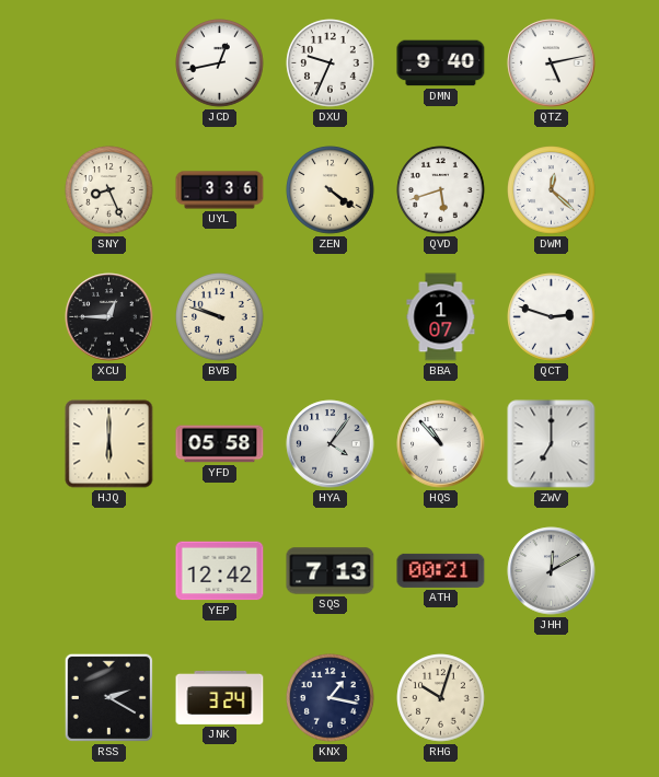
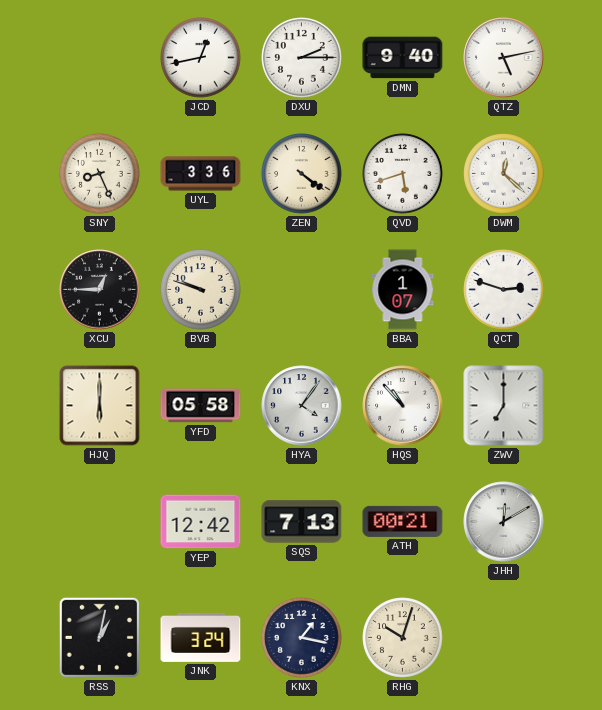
DXU: 9:34 -> 2:15 (302, 58)
RSS: 2:20 -> 1:02 (99, 637)
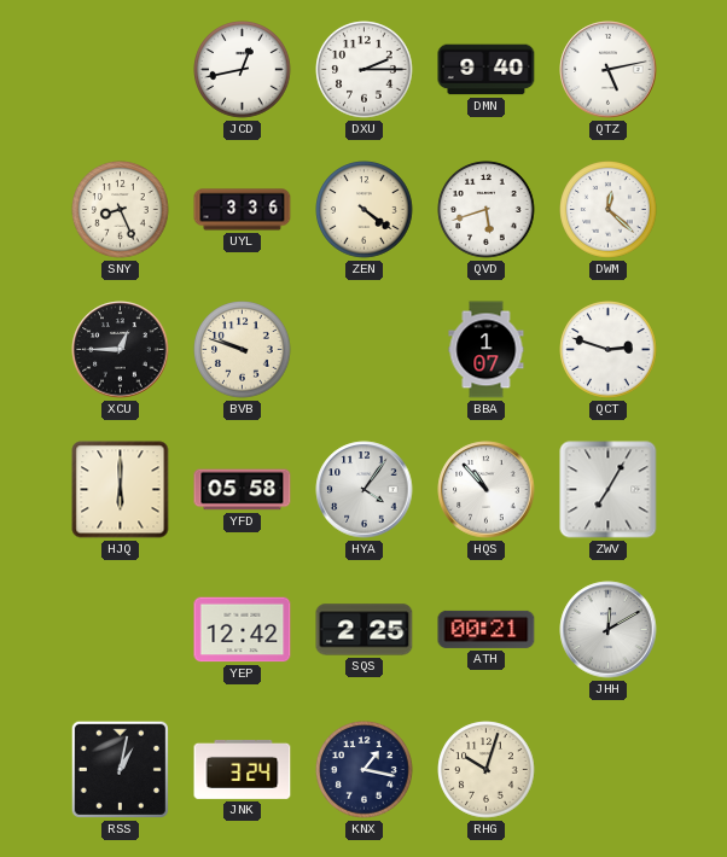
ZWV: 7:00 -> 7:05 (609, 490)
SQS: 7:13 -> 2:25 (365, 630)
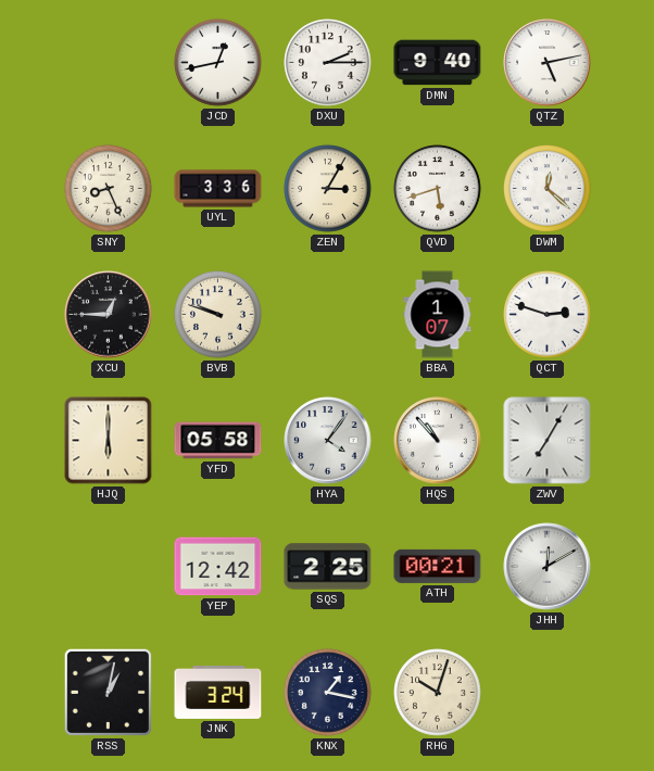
ZEN: 4:21 -> 3:05 (328, 189)
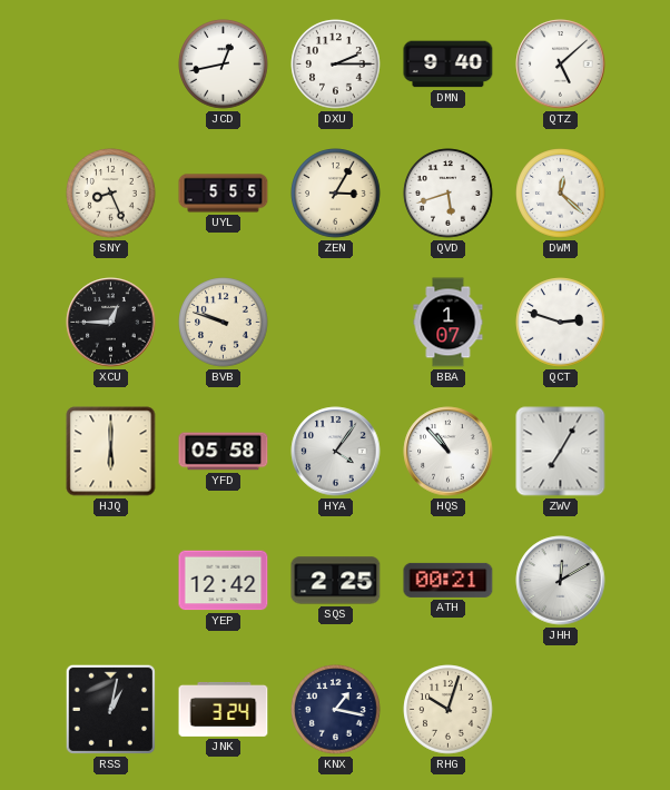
QTZ: 5:13 -> 5:08 (561, 65)
UYL: 3:36 -> 5:55 (224, 194)
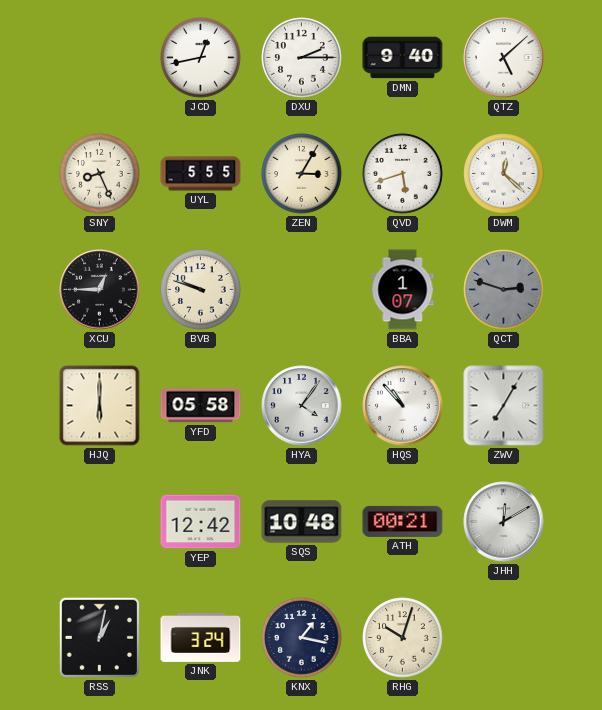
QCT dial: white -> grey (504, 290)
SQS: 2:25 -> 10:48 (302, 522)
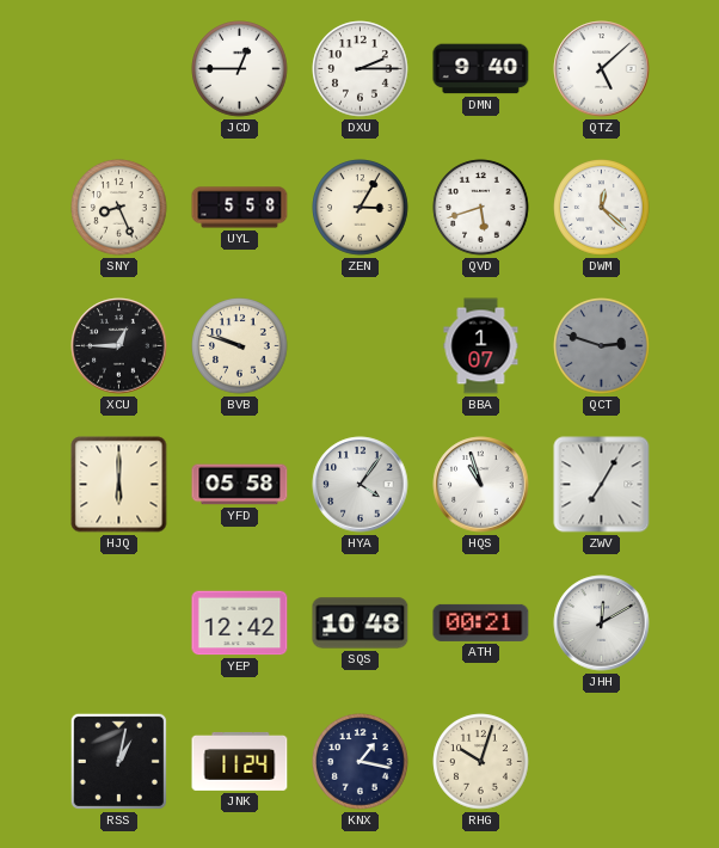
JCD: 12:43 -> 12:45 (240, 69)
UYL: 5:55 -> 5:58 (240, 208)
HQS: 10:53 -> 10:57 (481, 485)
JNK: 3:24 -> 11:24 (240, 761)
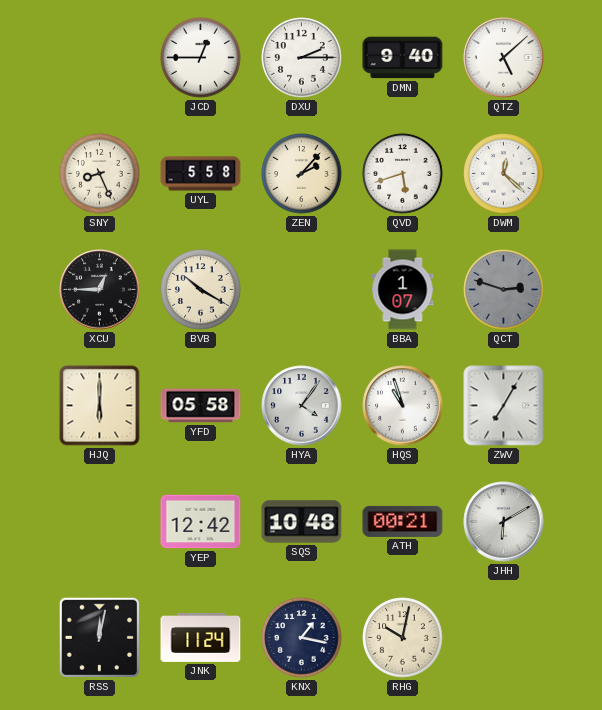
ZEN: 3:05 -> 2:07 (302, 174)
BVB: 9:48 -> 10:20 (201, 290)
JHH: 12:10 -> 6:10 (504, 522)
RSS: 1:02 -> 12:02 (99, 637)
RHG: 10:03 -> 10:02 (403, 638)
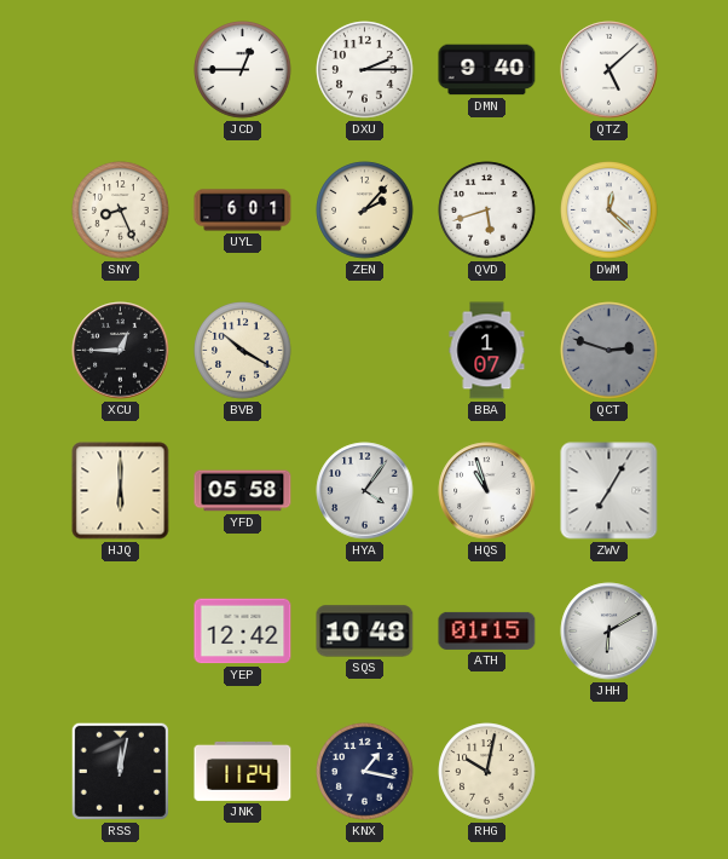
UYL: 5:58 -> 6:01 (243, 211)
ATH: 00:21 -> 01:15 (487, 630)
